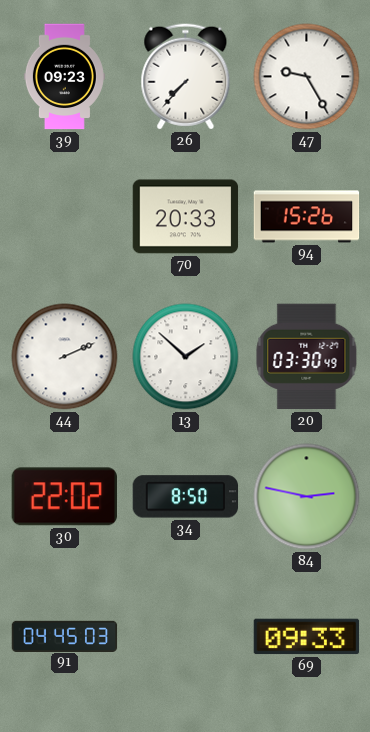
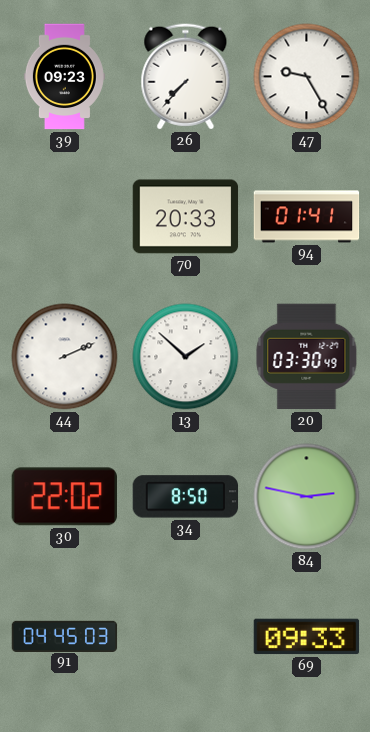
94: 15:26 -> 01:41 (307, 217)
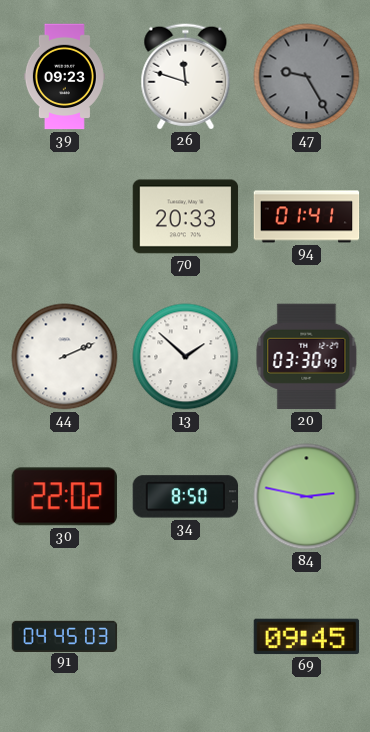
26: 7:37 -> 11:48 (186, 77)
47 dial: white -> grey (307, 77)
69: 09:33 -> 09:45 (307, 637)
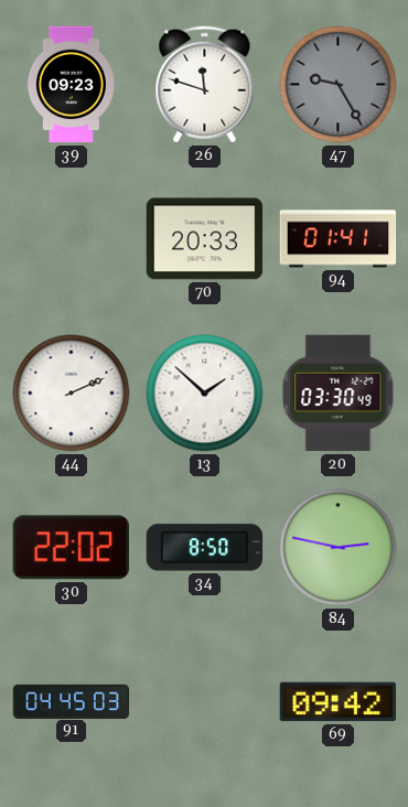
69: 09:45 -> 09:42 (339, 702)
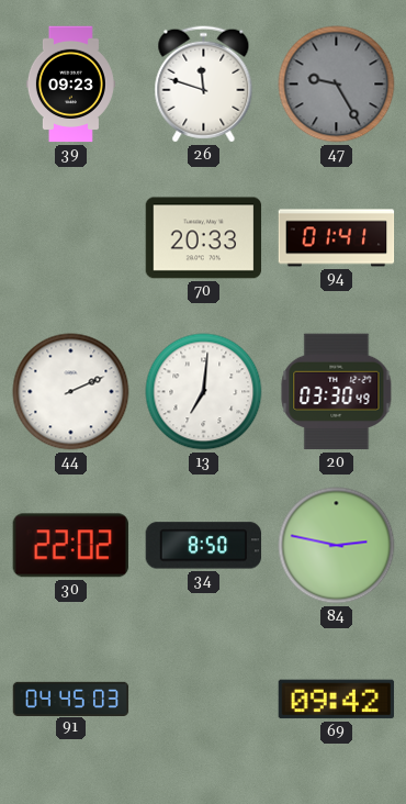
13: 1:52 -> 7:01 (204, 392)
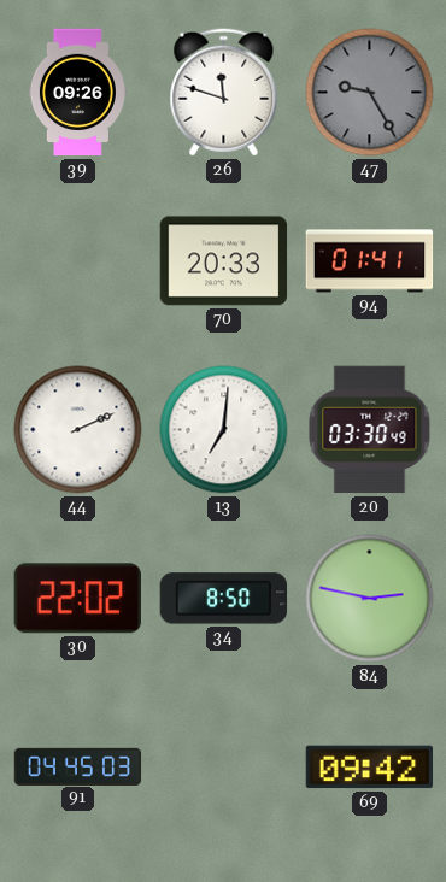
39: 09:23 -> 09:26 (77, 93)
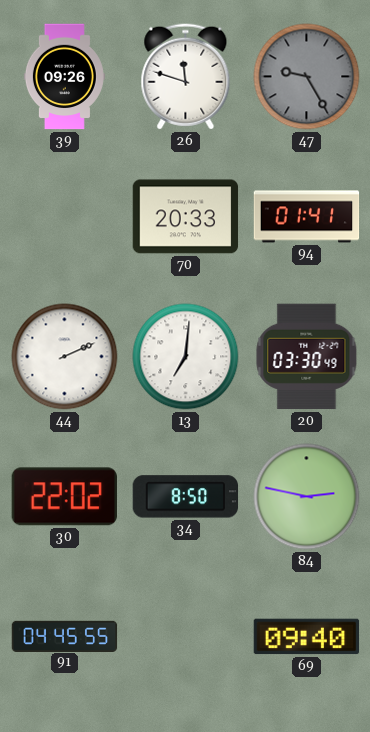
91: 04:45:03 -> 04:45:55 (65, 636)
69: 09:42 -> 09:40 (307, 637)
